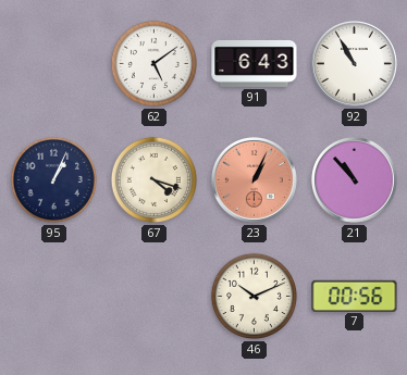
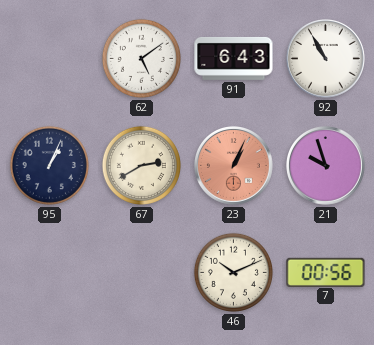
67: 4:18 -> 2:40 (141, 165)
21: 10:53 -> 9:57 (326, 166)
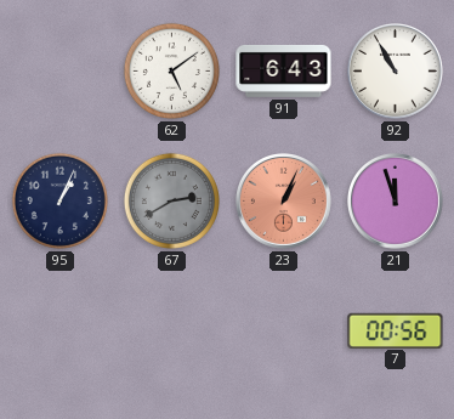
67 dial: cream -> grey (171, 200)
21: 9:57 -> 11:57 (396, 202)
46: 10:11 -> none (233, 272)
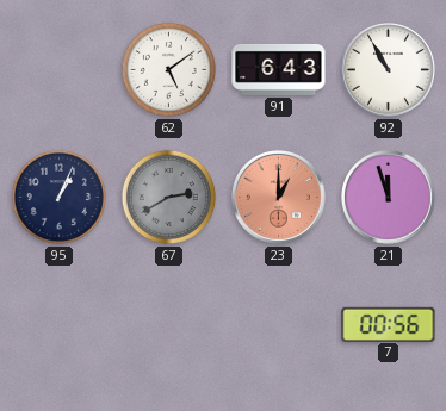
23: 1:04 -> 1:00 (279, 198)
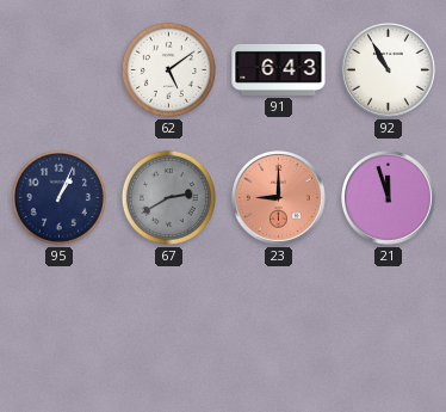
23: 1:00 -> 9:00 (279, 198)
7: 00:56 -> none (389, 324)
